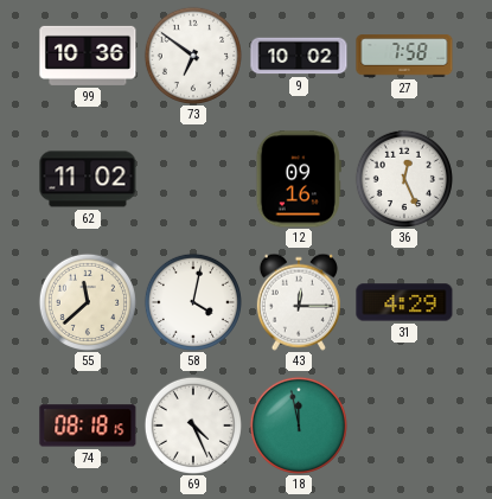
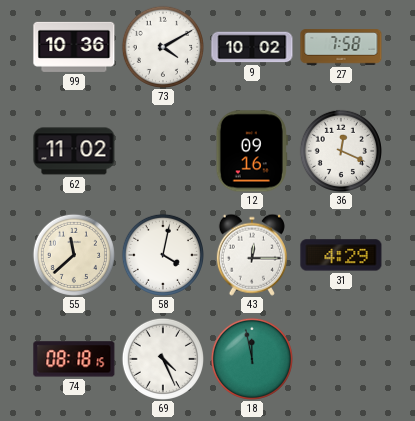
73: 6:51 -> 4:10 (163, 47)
36: 12:26 -> 12:19 (341, 151)
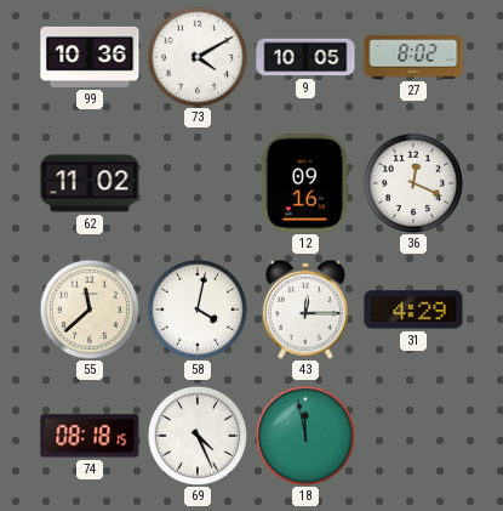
9: 10:02 -> 10:05 (305, 57)
27: 7:58 -> 8:02 (413, 57)
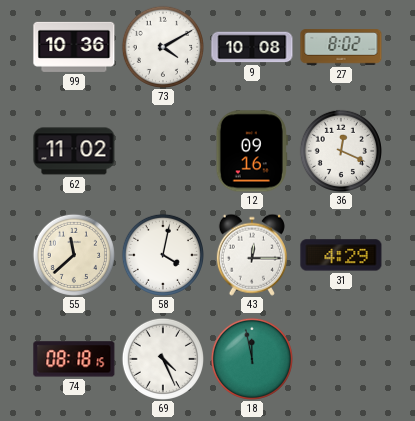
9: 10:05 -> 10:08 (252, 47)
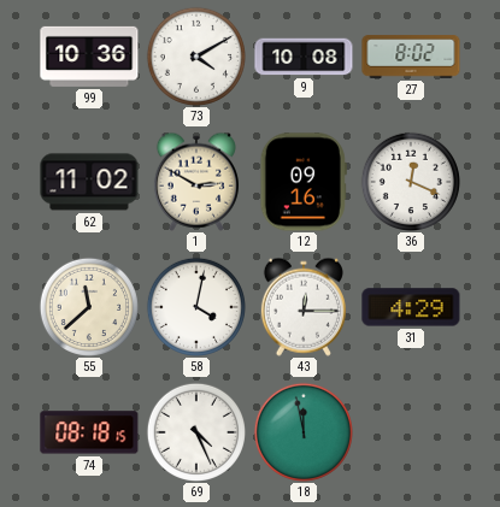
1: none -> 2:50 (196, 182)
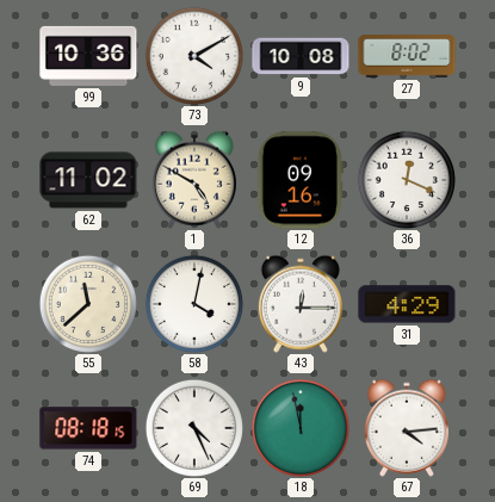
1: 2:50 -> 4:50 (194, 180)
67: none -> 4:14 (407, 428)
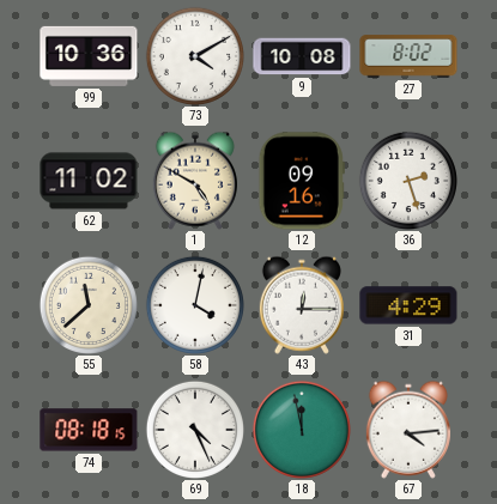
36: 12:19 -> 2:27 (408, 181)
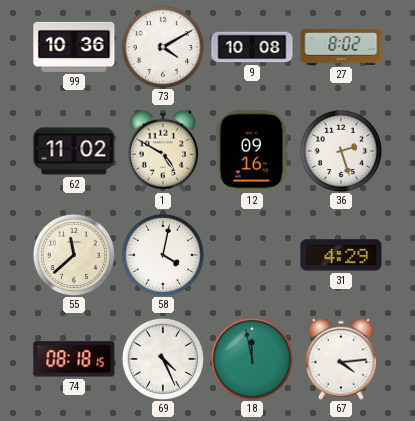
43: 12:15 -> none (302, 305)
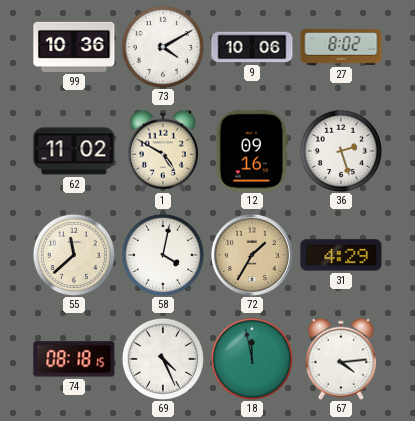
9: 10:08 -> 10:06 (252, 47)
72: none -> 1:35 (252, 255)
